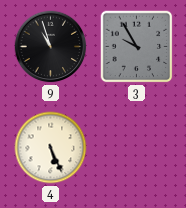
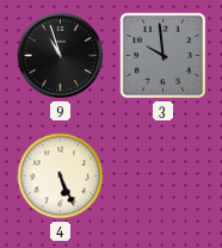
3: 9:55 -> 9:59 (164, 56)
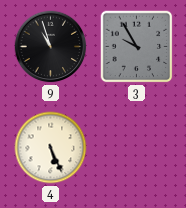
3: 9:59 -> 9:55 (137, 47)
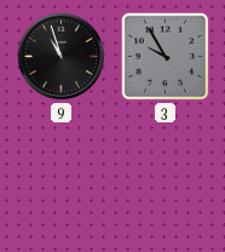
4: 5:26 -> none (51, 148)
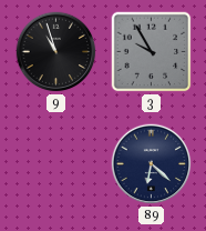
89: none -> 6:22 (152, 164)
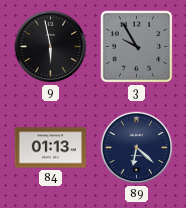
9: 10:57 -> 5:58 (51, 47)
84: none -> 01:13 (51, 148)
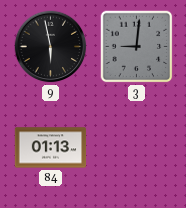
3: 9:55 -> 9:01 (137, 47)
89: 6:22 -> none (137, 148)
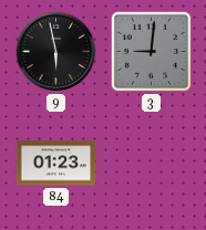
84: 01:13 -> 01:23 (56, 164)
